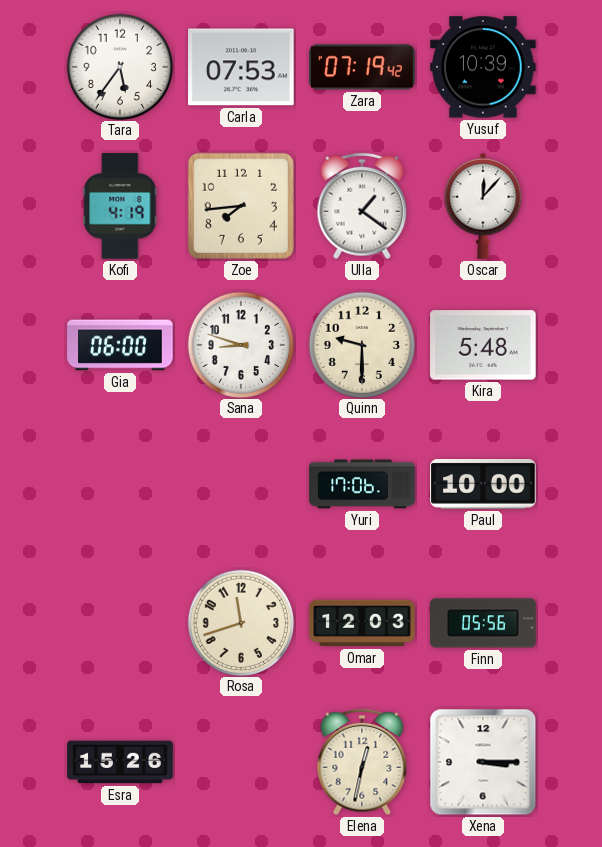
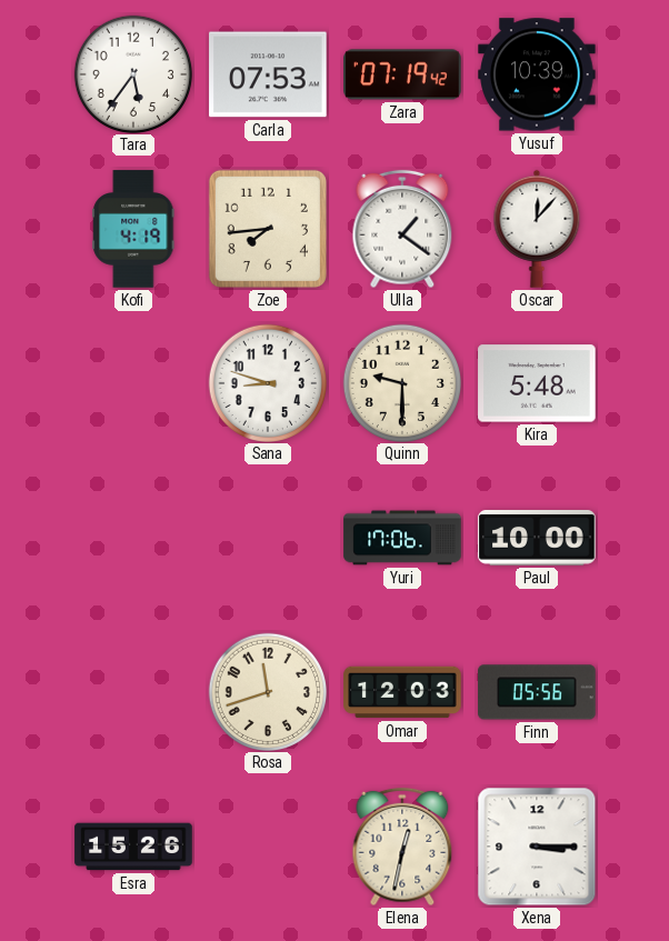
Gia: 06:00 -> none (120, 345)
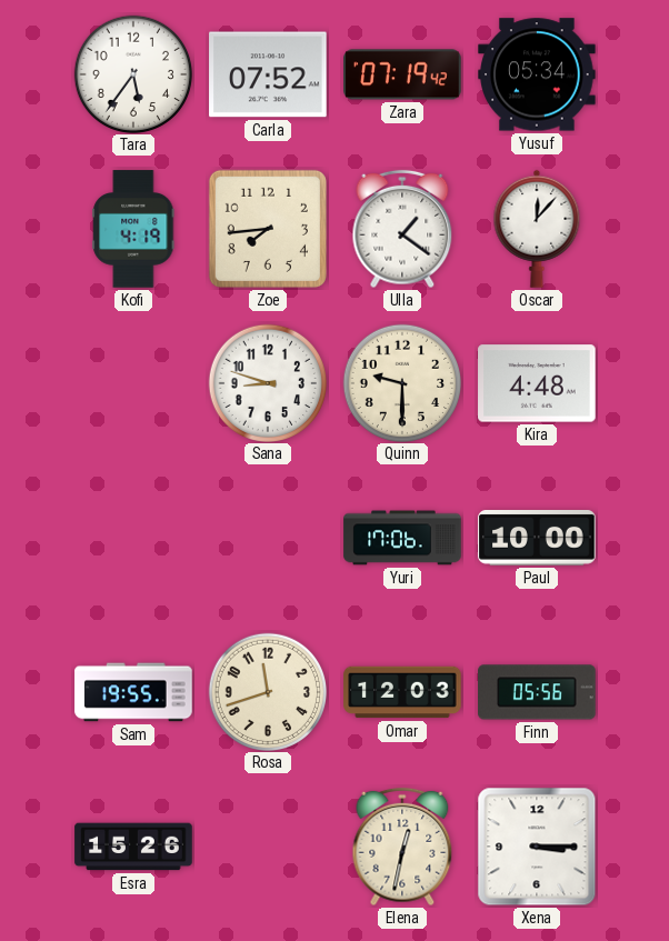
Carla: 07:53 -> 07:52 (268, 74)
Yusuf: 10:39 -> 05:34 (537, 74)
Kira: 5:48 -> 4:48 (537, 383)
Sam: none -> 19:55 (133, 692)
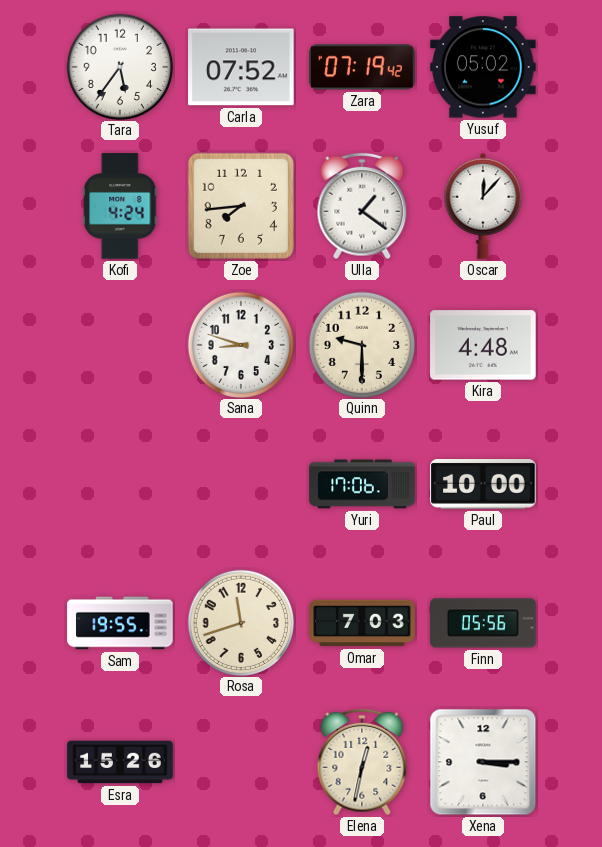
Yusuf: 05:34 -> 05:02 (483, 67)
Kofi: 4:19 -> 4:24 (120, 206)
Omar: 12:03 -> 7:03 (362, 623)
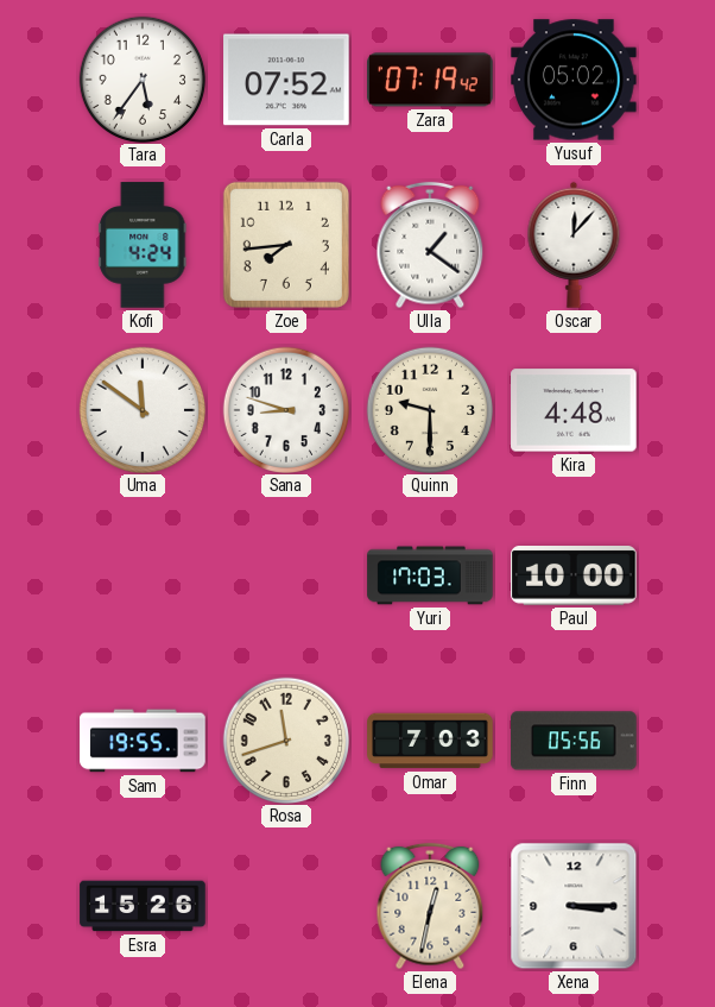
Uma: none -> 11:51 (141, 409)
Yuri: 17:06 -> 17:03 (430, 575)
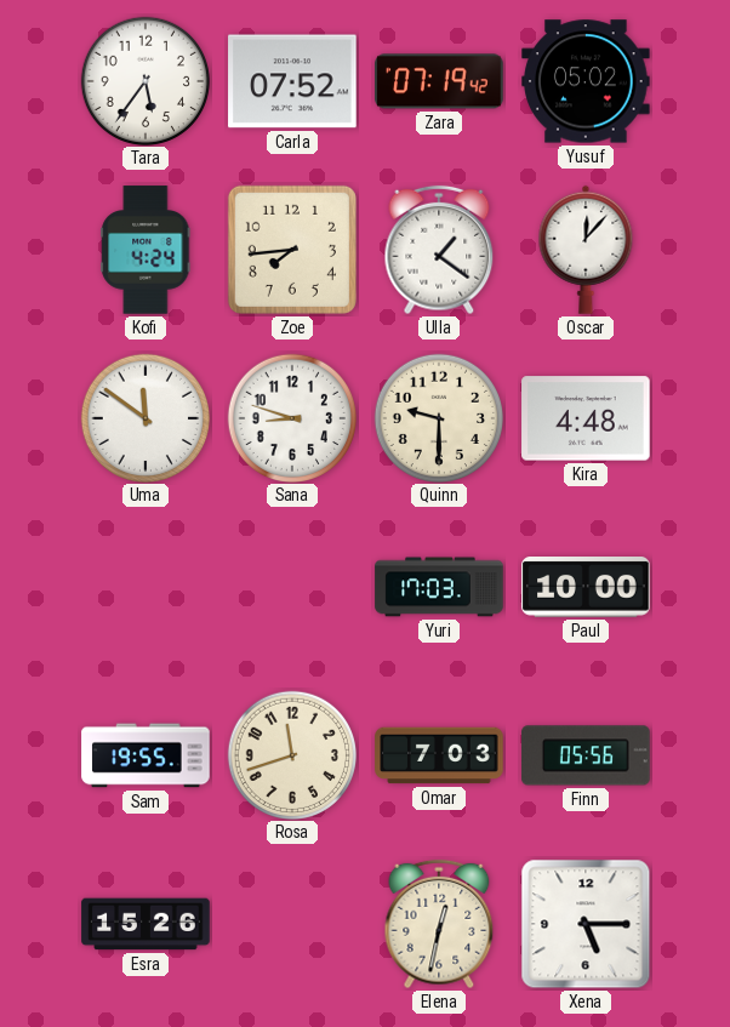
Xena: 3:15 -> 5:15 (586, 924)
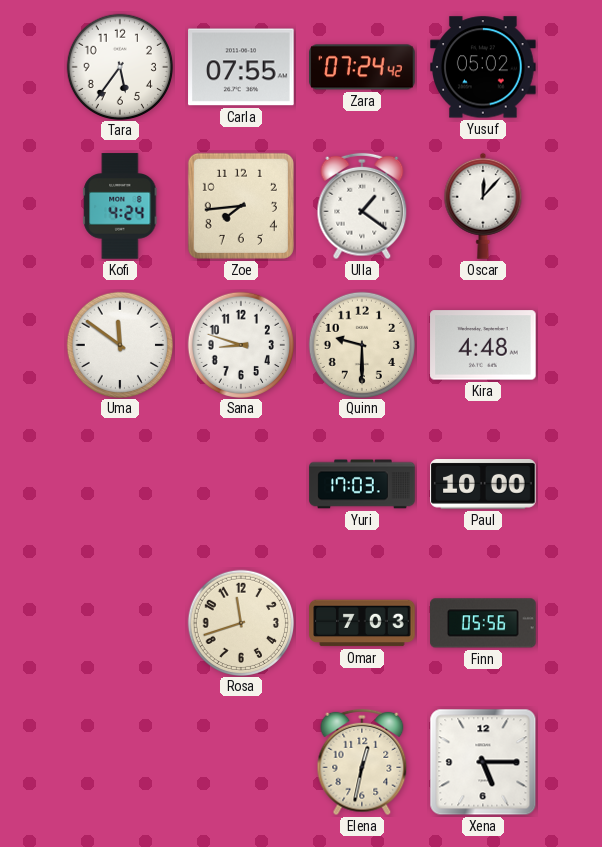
Carla: 07:52 -> 07:55 (241, 67)
Zara: 07:19 -> 07:24 (362, 67)
Sam: 19:55 -> none (146, 755)
Esra: 15:26 -> none (146, 924)
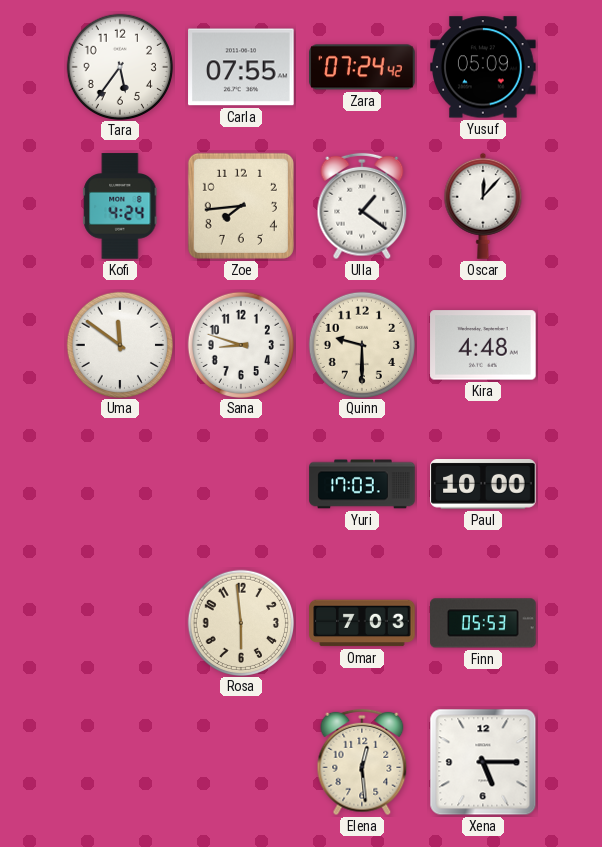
Yusuf: 05:02 -> 05:09 (483, 67)
Rosa: 11:42 -> 5:59 (240, 622)
Finn: 05:56 -> 05:53 (483, 623)
Elena: 12:32 -> 12:29 (362, 762)
